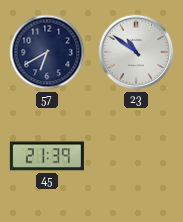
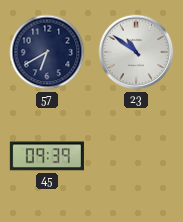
45: 21:39 -> 09:39 (47, 156)
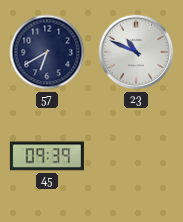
23: 10:51 -> 10:49 (136, 52)
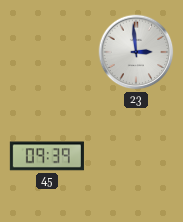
57: 6:40 -> none (47, 52)
23: 10:49 -> 2:59 (136, 52)
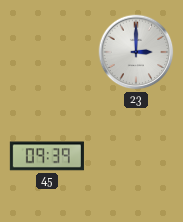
23: 2:59 -> 3:00 (136, 52)
